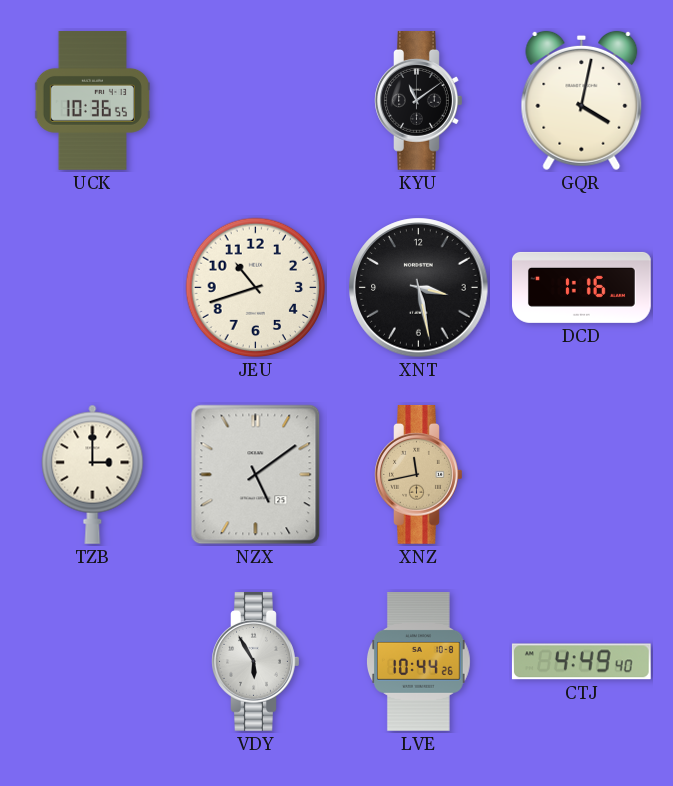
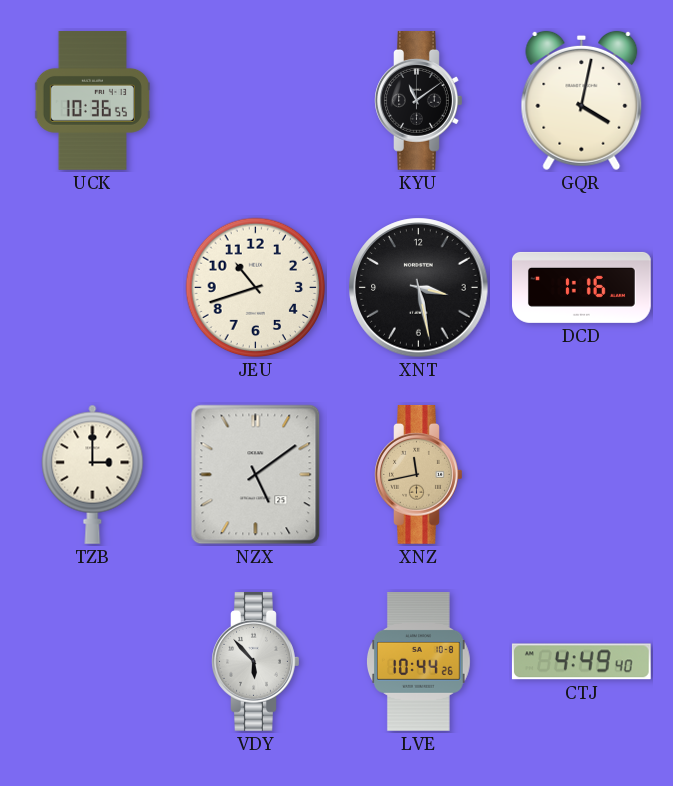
VDY: 5:55 -> 5:53 (256, 661)
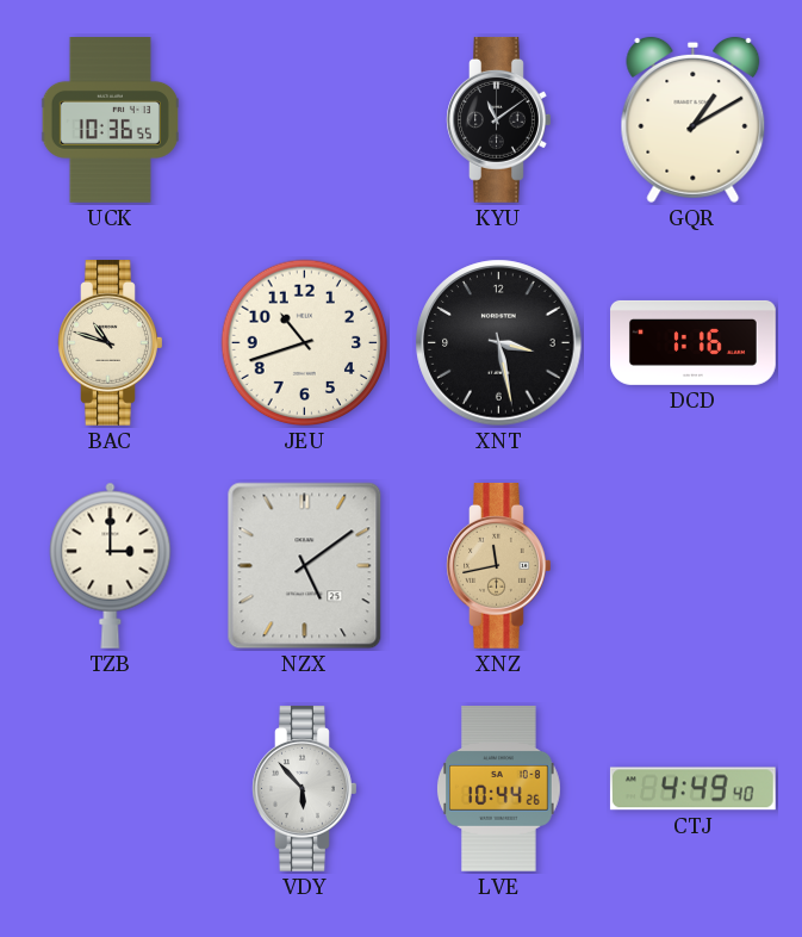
GQR: 4:02 -> 1:10 (694, 120)
BAC: none -> 10:48 (111, 342)
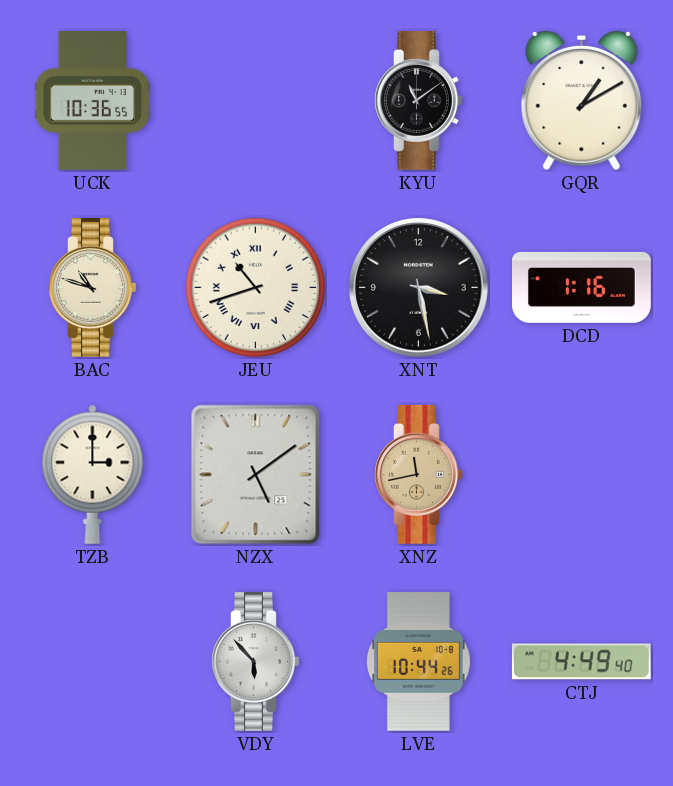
JEU numerals: Arabic -> Roman (256, 288)
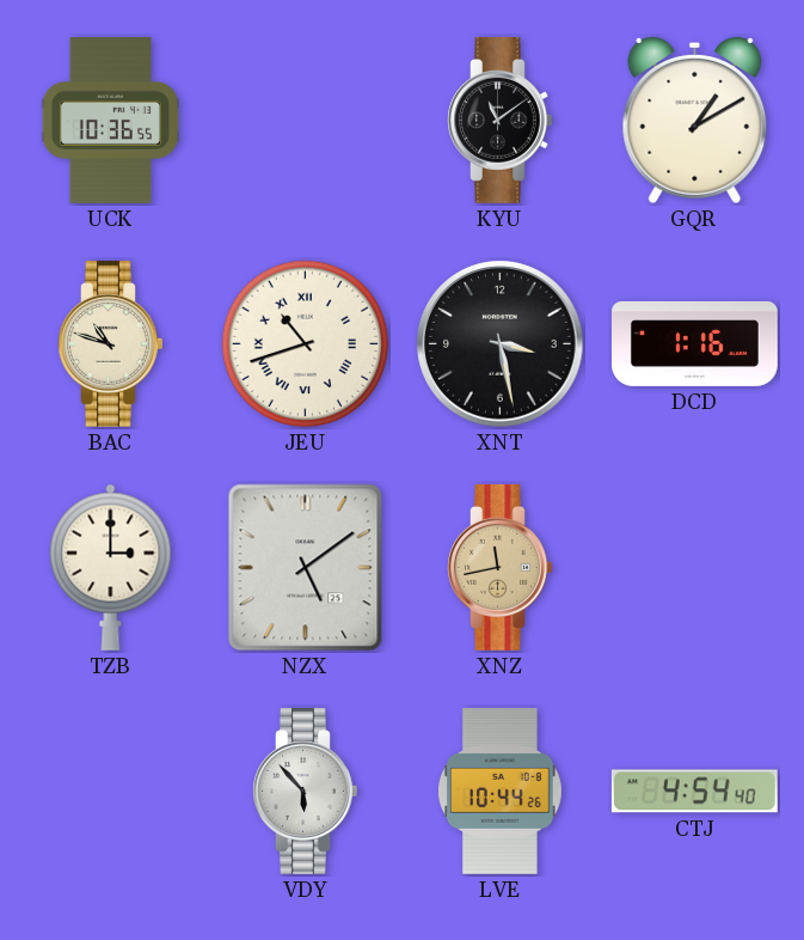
CTJ: 4:49 -> 4:54 (694, 792)
